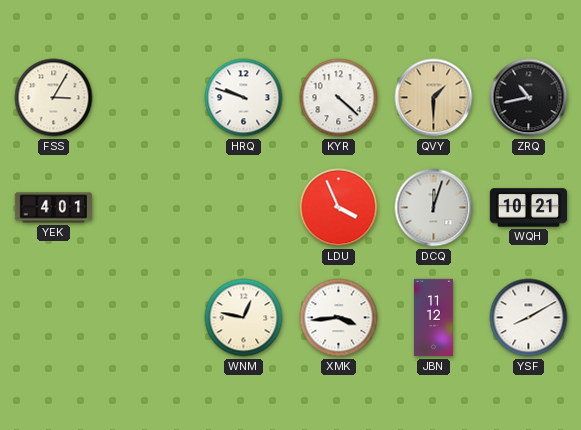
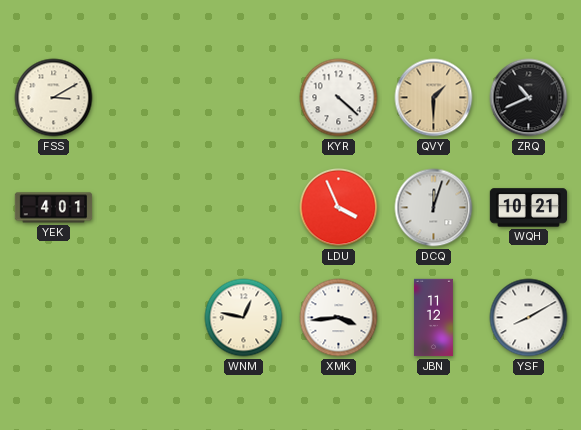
FSS: 3:05 -> 3:10 (54, 98)
HRQ: 9:48 -> none (244, 98)
ZRQ: 10:43 -> 10:41 (529, 98)
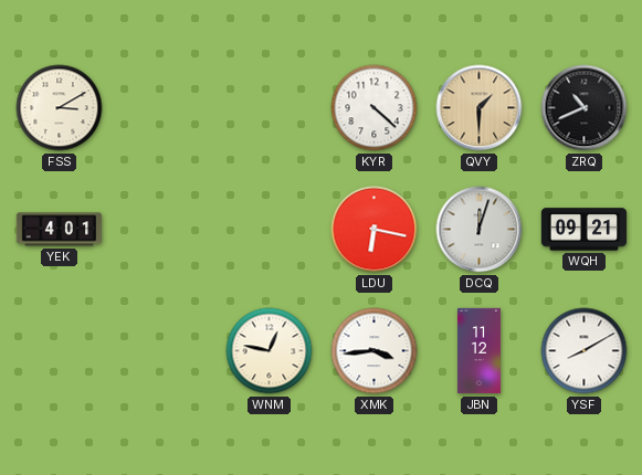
LDU: 3:56 -> 6:17 (375, 230)
WQH: 10:21 -> 09:21 (585, 230)
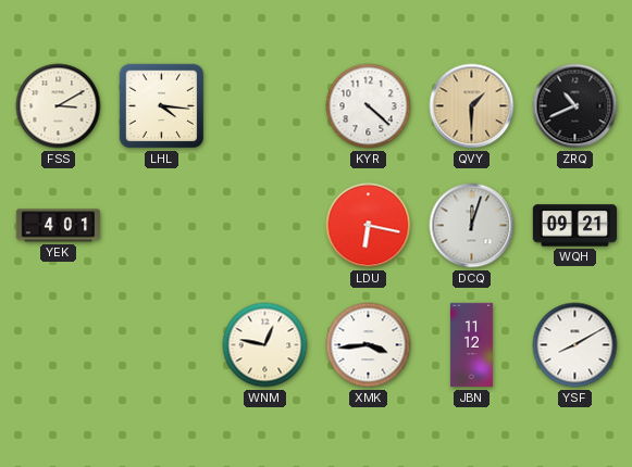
LHL: none -> 4:16 (162, 106)
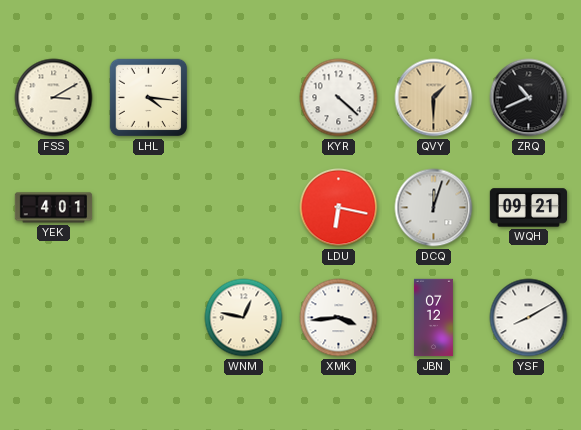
JBN: 11:12 -> 07:12 (433, 318)
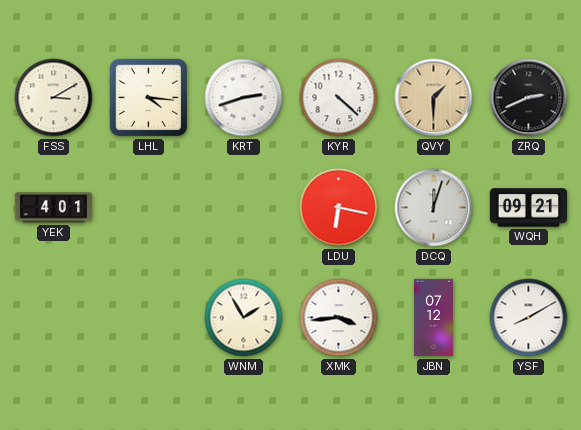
KRT: none -> 2:42 (244, 98)
ZRQ: 10:41 -> 2:41 (529, 98)
WNM: 12:47 -> 1:55 (244, 318)
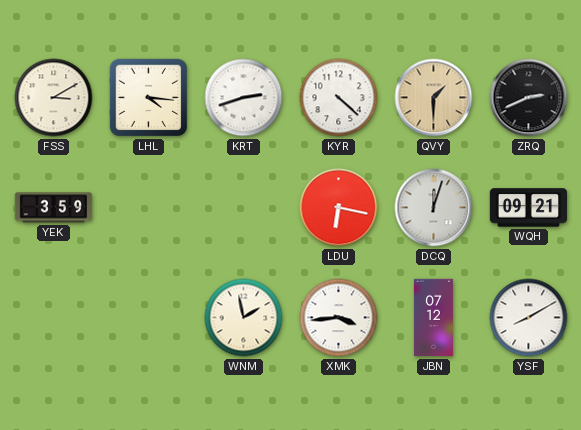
YEK: 4:01 -> 3:59 (54, 208)
WNM: 1:55 -> 1:58 (244, 318)
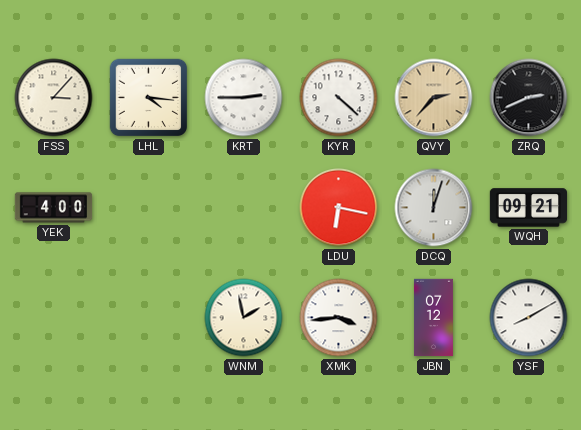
FSS: 3:10 -> 3:07 (54, 98)
KRT: 2:42 -> 2:45 (244, 98)
QVY: 1:30 -> 2:37 (434, 98)
YEK: 3:59 -> 4:00 (54, 208)
